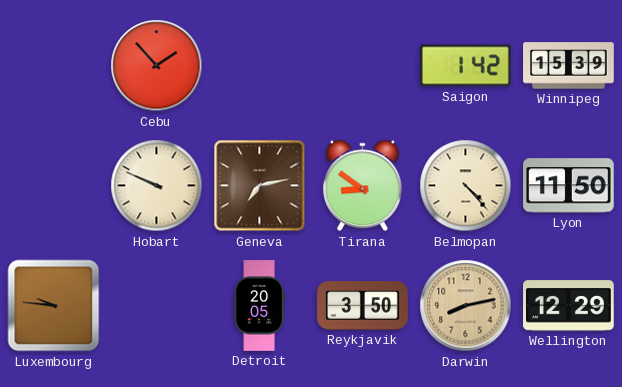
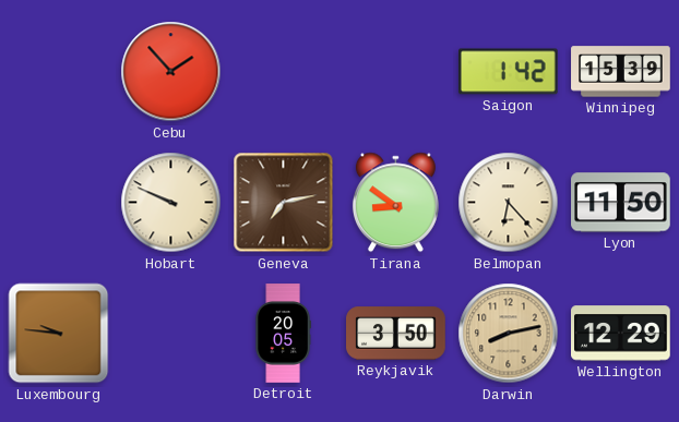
Belmopan: 4:23 -> 6:23 (509, 203)
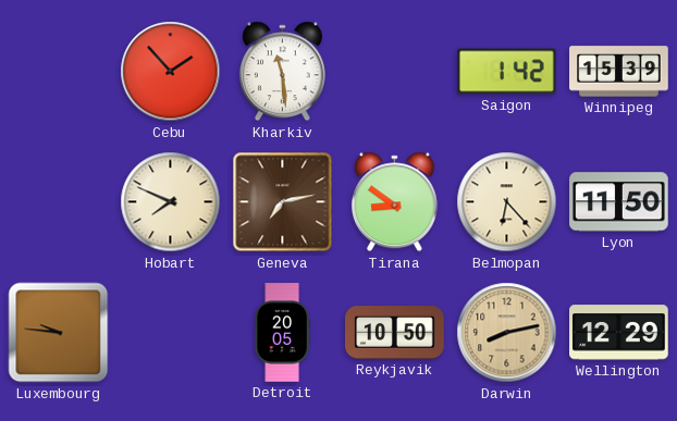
Kharkiv: none -> 11:29 (282, 72)
Hobart: 9:49 -> 7:49 (171, 202)
Reykjavik: 3:50 -> 10:50 (395, 333)
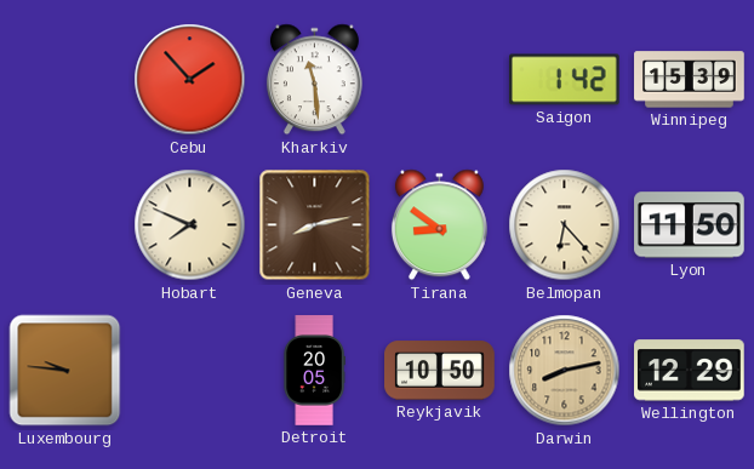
Geneva: 7:13 -> 8:13 (315, 225)
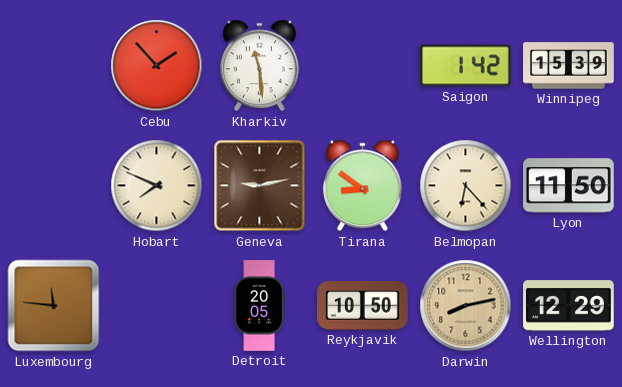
Geneva: 8:13 -> 9:13 (260, 186)
Luxembourg: 9:46 -> 11:46 (54, 306)
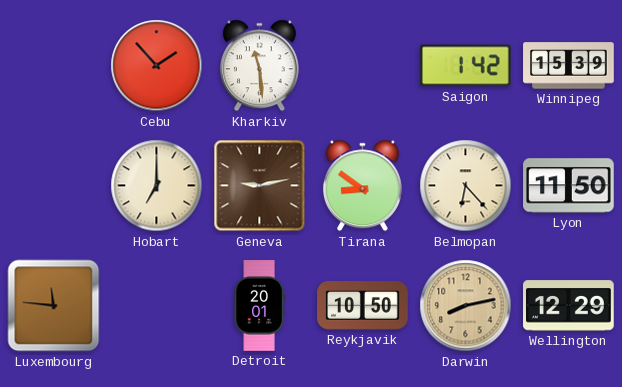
Hobart: 7:49 -> 7:00 (157, 186)
Detroit: 20:05 -> 20:01 (259, 306)
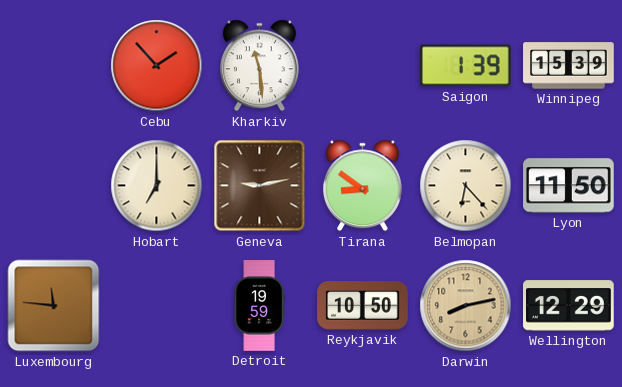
Saigon: 1:42 -> 1:39 (466, 66)
Detroit: 20:01 -> 19:59 (259, 306)
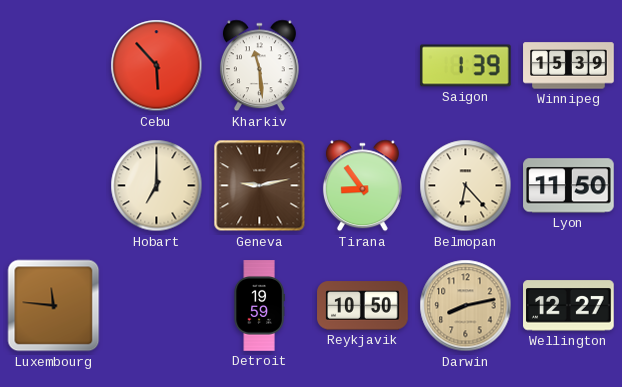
Cebu: 1:53 -> 5:53 (157, 66)
Tirana: 8:51 -> 8:54 (362, 186)
Wellington: 12:29 -> 12:27 (569, 306)
